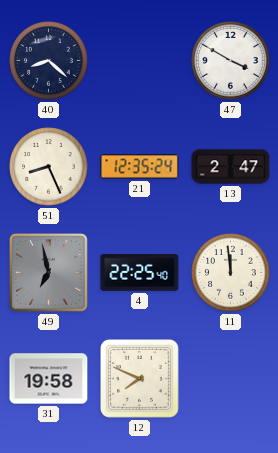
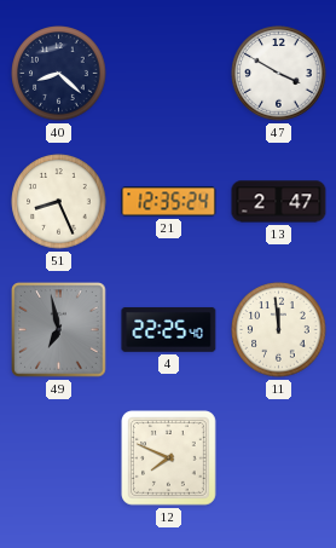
31: 19:58 -> none (49, 379)
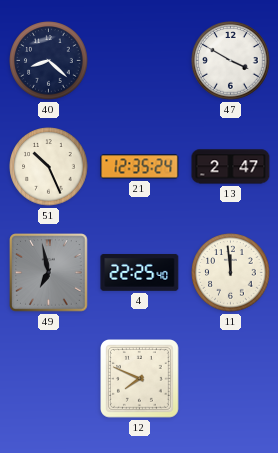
51: 8:26 -> 10:26 (49, 167)
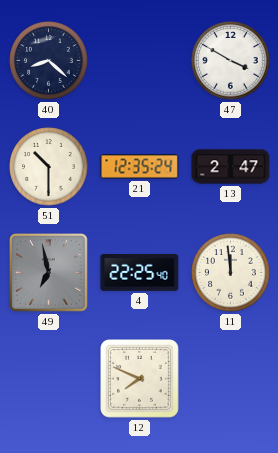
51: 10:26 -> 10:30 (49, 167)
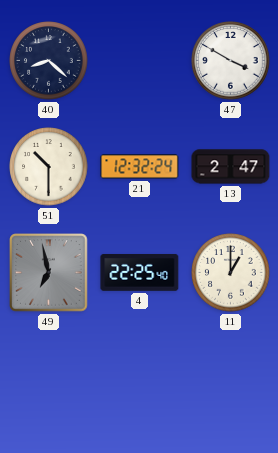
21: 12:35 -> 12:32 (140, 167)
11: 11:59 -> 1:00 (231, 273)
12: 7:49 -> none (140, 379)
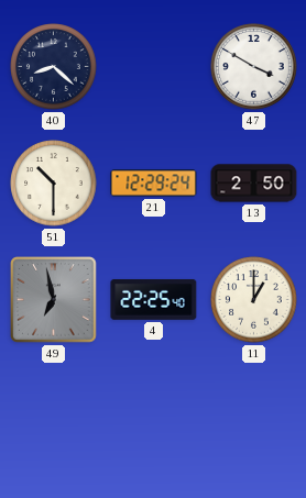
21: 12:32 -> 12:29 (154, 184)
13: 2:47 -> 2:50 (254, 184)
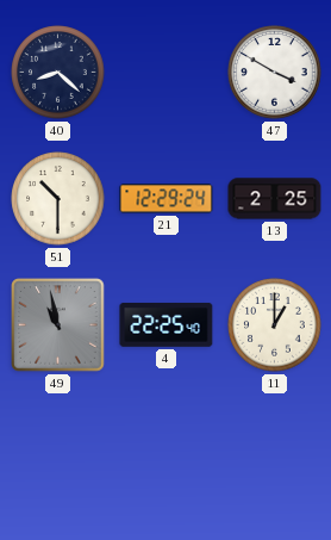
13: 2:50 -> 2:25 (275, 199)
49: 6:58 -> 10:58 (58, 325)
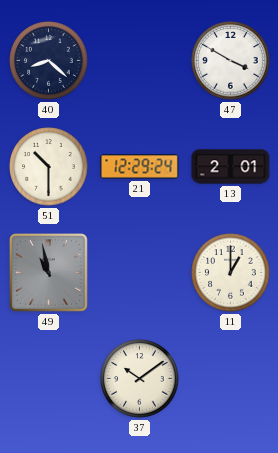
13: 2:25 -> 2:01 (231, 167)
4: 22:25 -> none (167, 325)
37: none -> 10:09 (140, 379)
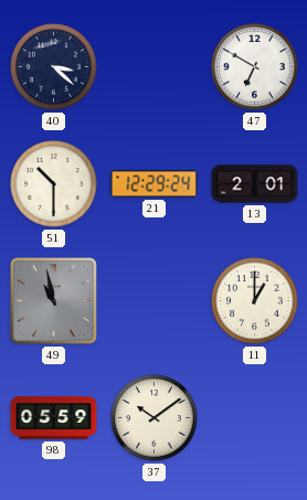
40: 8:22 -> 3:22 (54, 67)
47: 3:50 -> 6:50 (255, 67)
98: none -> 05:59 (54, 418)
